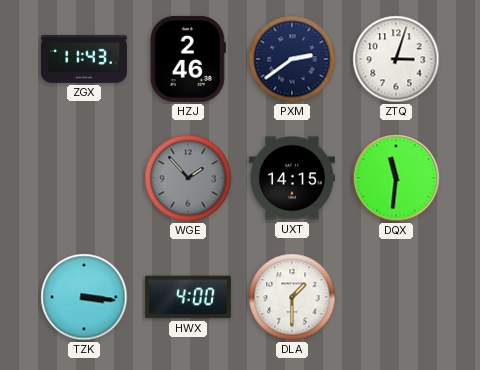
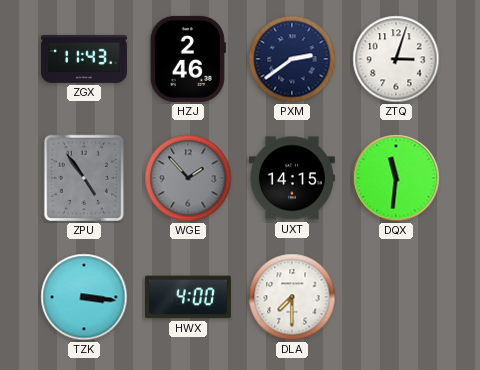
ZPU: none -> 4:54 (84, 178)
DLA: 1:30 -> 7:30 (292, 297)
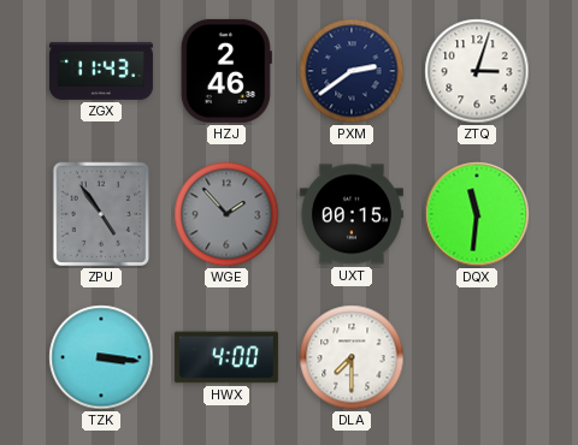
UXT: 14:15 -> 00:15 (352, 214)
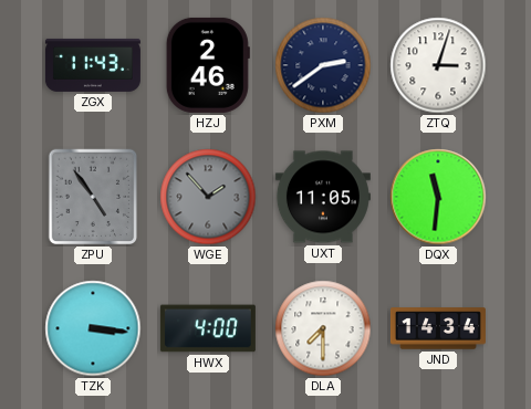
UXT: 00:15 -> 11:05 (323, 197)
JND: none -> 14:34 (438, 328)
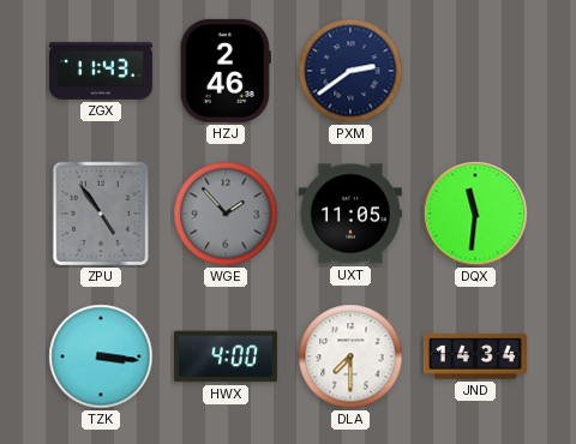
ZTQ: 3:03 -> none (438, 65)
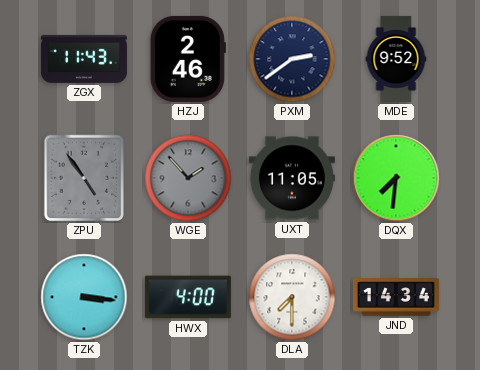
MDE: none -> 9:52 (396, 59)
DQX: 11:31 -> 7:31 (396, 178)
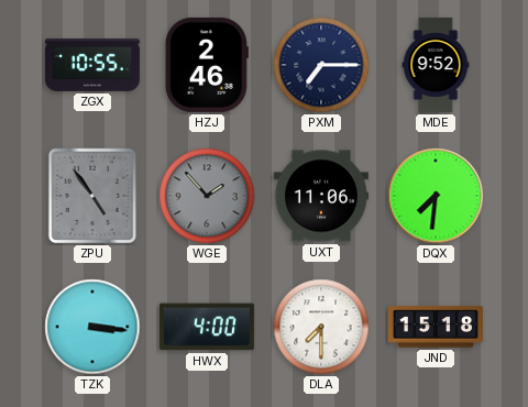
ZGX: 11:43 -> 10:55 (92, 65)
PXM: 2:39 -> 7:15 (321, 65)
UXT: 11:05 -> 11:06 (321, 196)
JND: 14:34 -> 15:18 (436, 327)
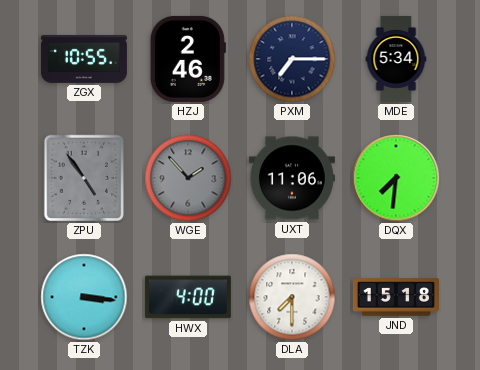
MDE: 9:52 -> 5:34 (396, 59)
